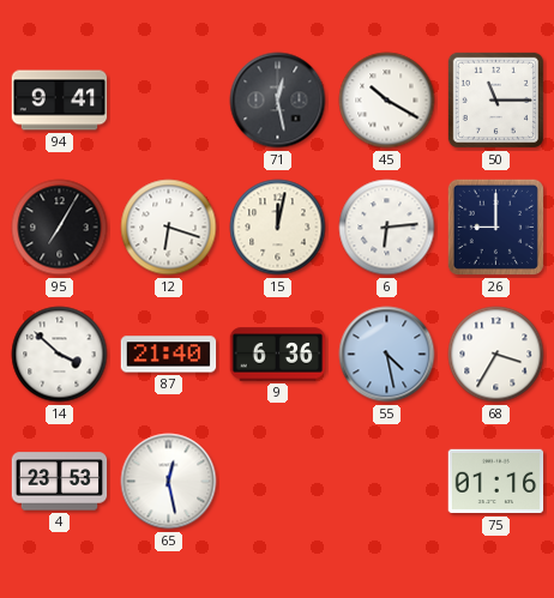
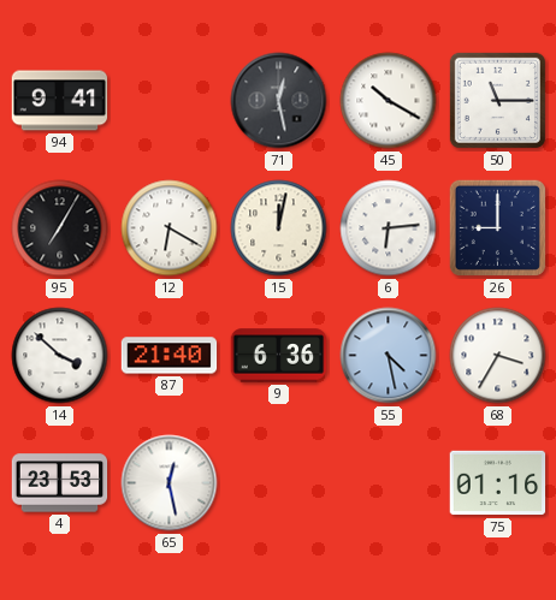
12: 6:18 -> 6:20 (170, 228)
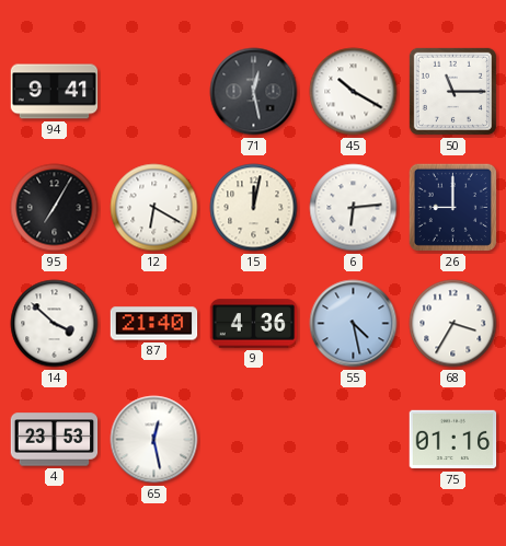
9: 6:36 -> 4:36 (254, 324)
